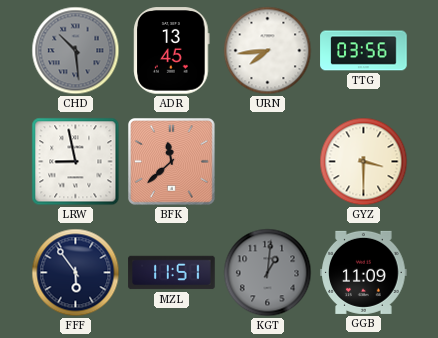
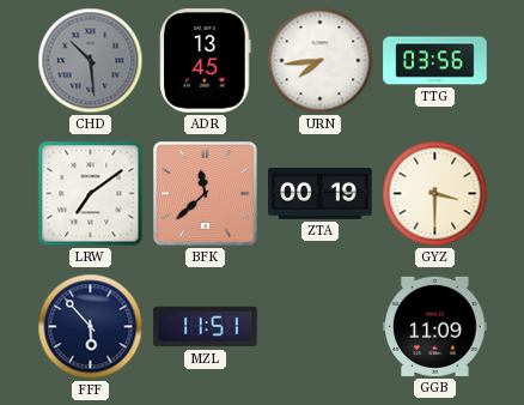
LRW: 8:58 -> 7:09 (91, 194)
ZTA: none -> 00:19 (321, 194)
FFF: 5:54 -> 5:53 (91, 327)
KGT: 1:01 -> none (268, 273)
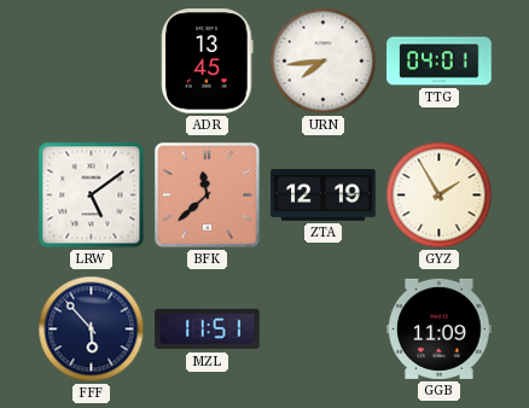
CHD: 10:29 -> none (91, 61)
TTG: 03:56 -> 04:01 (440, 62)
LRW: 7:09 -> 5:09 (92, 196)
ZTA: 00:19 -> 12:19 (324, 196)
GYZ: 3:30 -> 1:55 (440, 196)
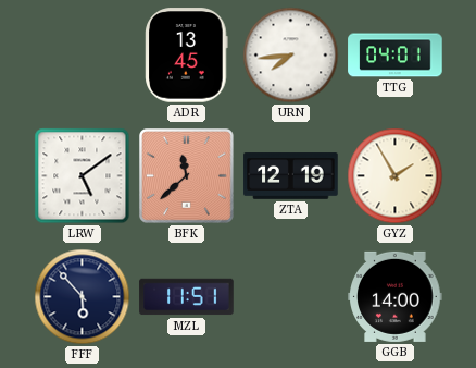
GGB: 11:09 -> 14:00 (396, 296)
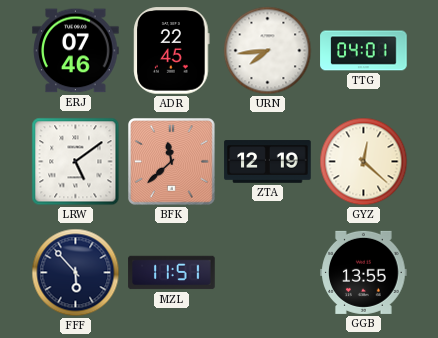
ERJ: none -> 07:46 (76, 51)
ADR: 13:45 -> 22:45 (172, 51)
GYZ: 1:55 -> 12:22 (364, 162)
GGB: 14:00 -> 13:55 (364, 272)
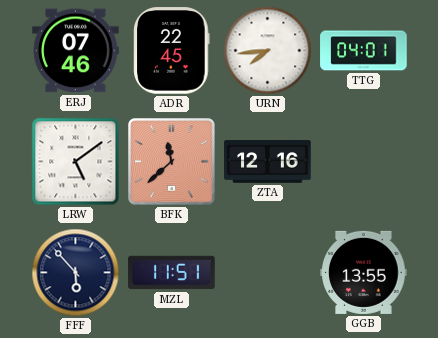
ZTA: 12:19 -> 12:16 (268, 162)
GYZ: 12:22 -> none (364, 162)
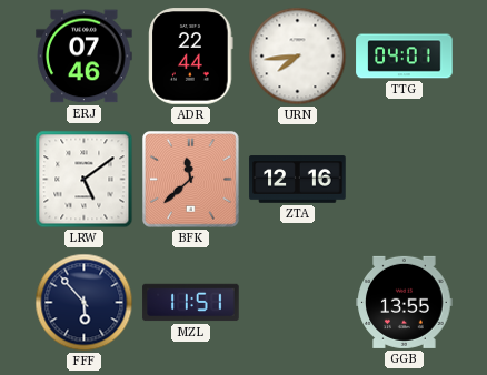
ADR: 22:45 -> 22:44 (191, 57)
